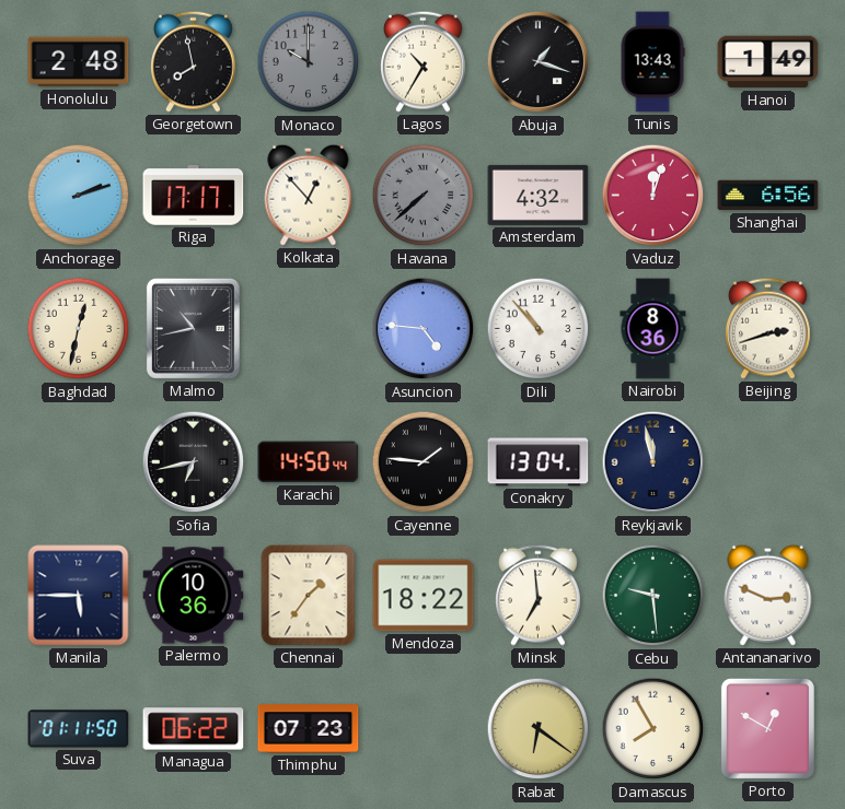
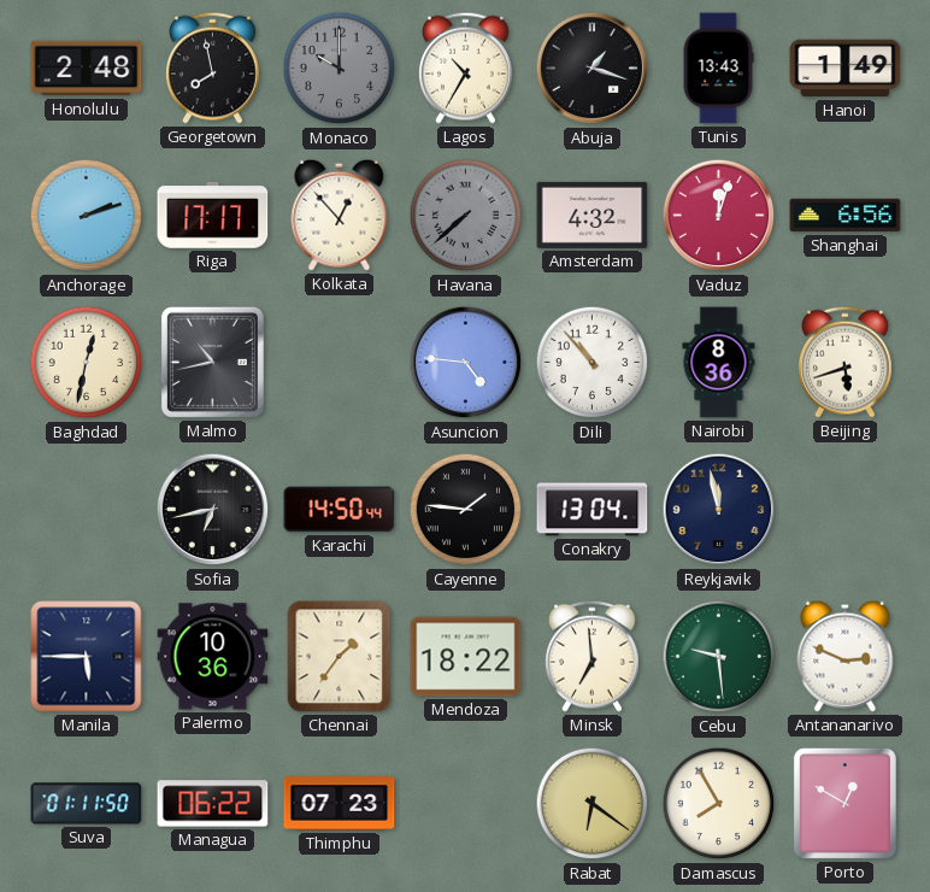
Beijing: 2:42 -> 5:42 (846, 362)
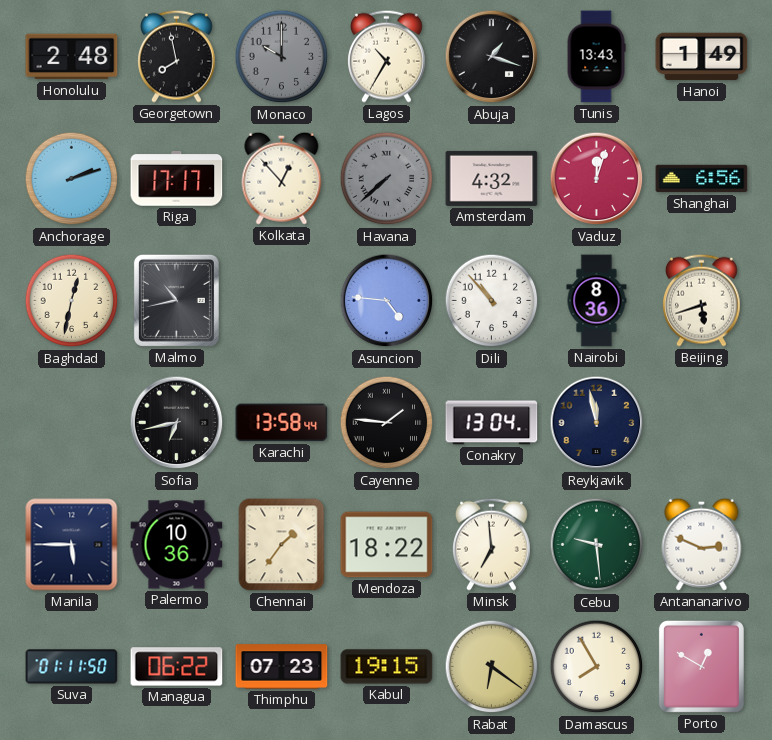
Karachi: 14:50 -> 13:58 (282, 423)
Kabul: none -> 19:15 (387, 667)
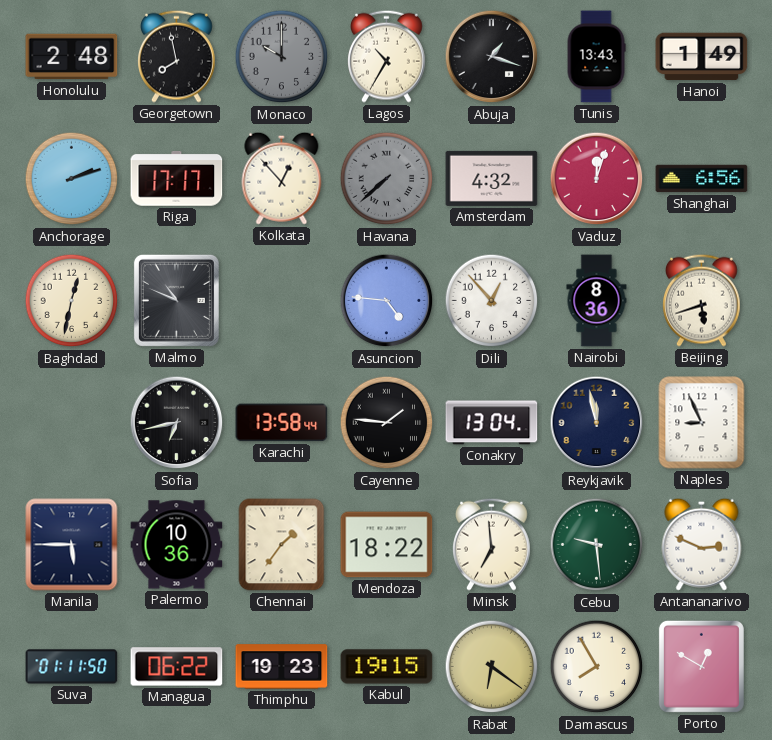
Malmo: 10:43 -> 10:49 (176, 300)
Dili: 10:53 -> 12:53 (492, 301)
Naples: none -> 8:56 (702, 423)
Thimphu: 07:23 -> 19:23 (282, 667)
